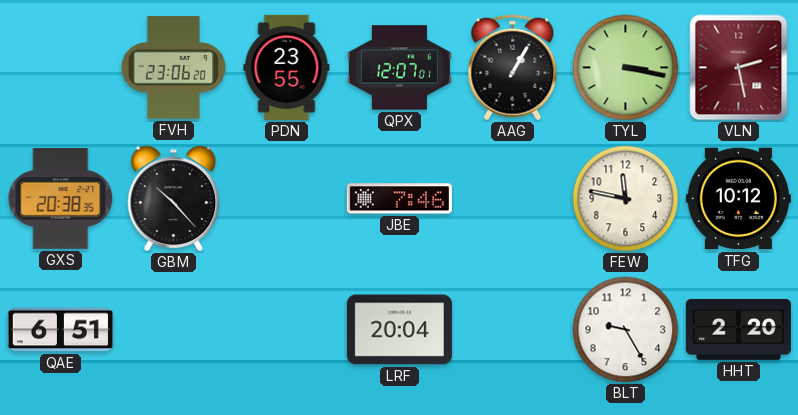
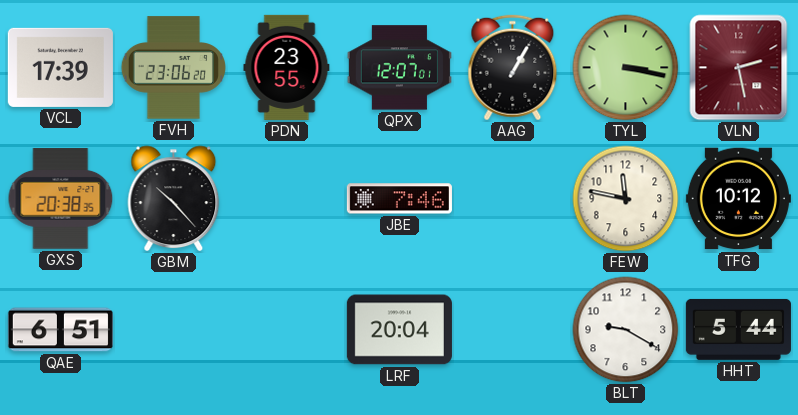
VCL: none -> 17:39 (60, 67)
BLT: 9:25 -> 9:20 (626, 330)
HHT: 2:20 -> 5:44 (738, 329)
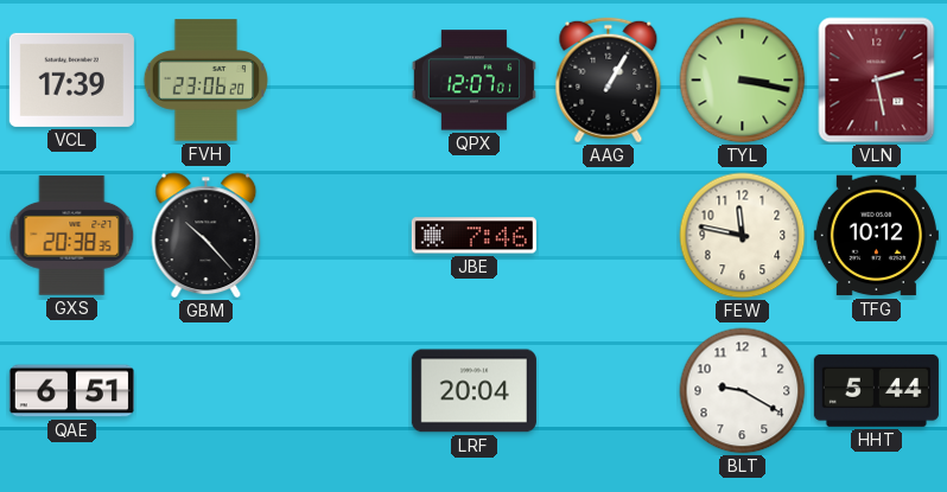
PDN: 23:55 -> none (287, 67)
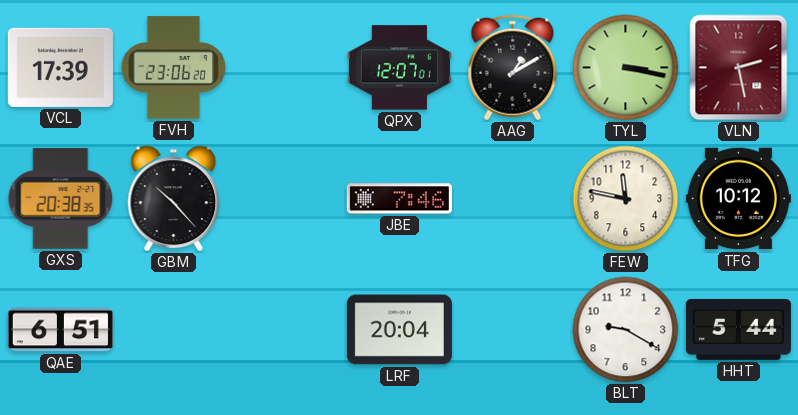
AAG: 1:05 -> 1:10 (513, 68)
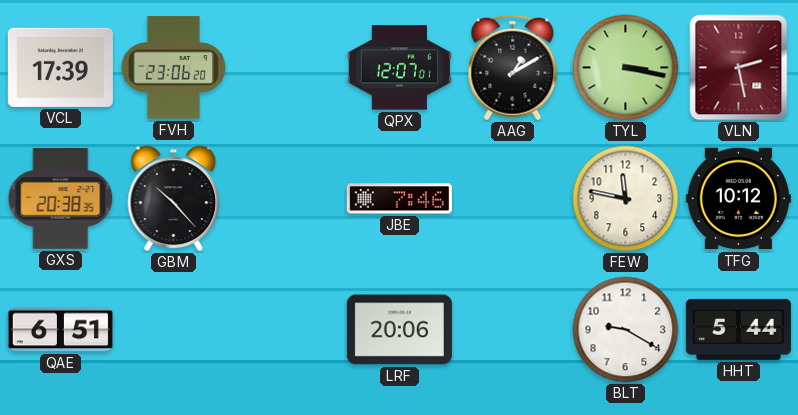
LRF: 20:04 -> 20:06 (399, 330)
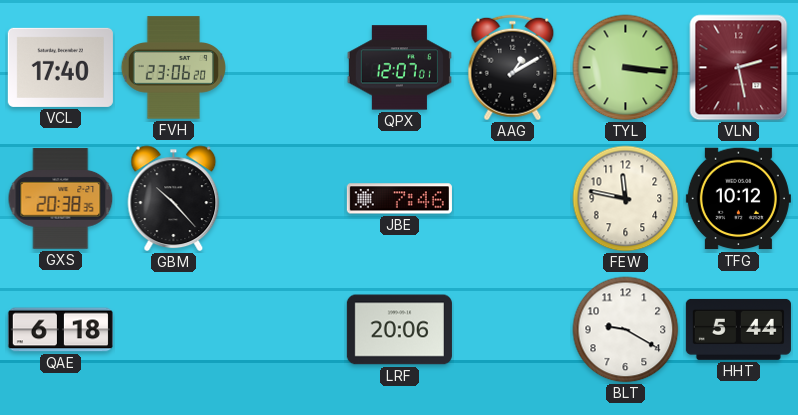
VCL: 17:39 -> 17:40 (60, 67)
TYL: 3:17 -> 3:16 (626, 68)
QAE: 6:51 -> 6:18 (60, 330)
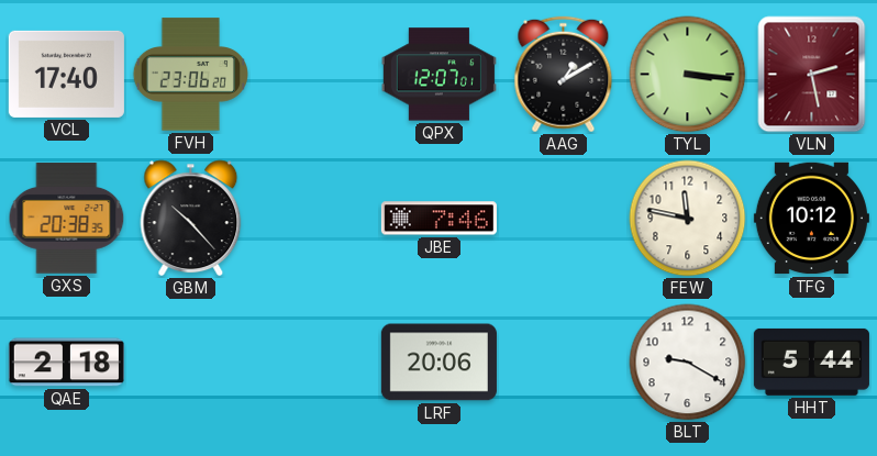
QAE: 6:18 -> 2:18 (66, 363)
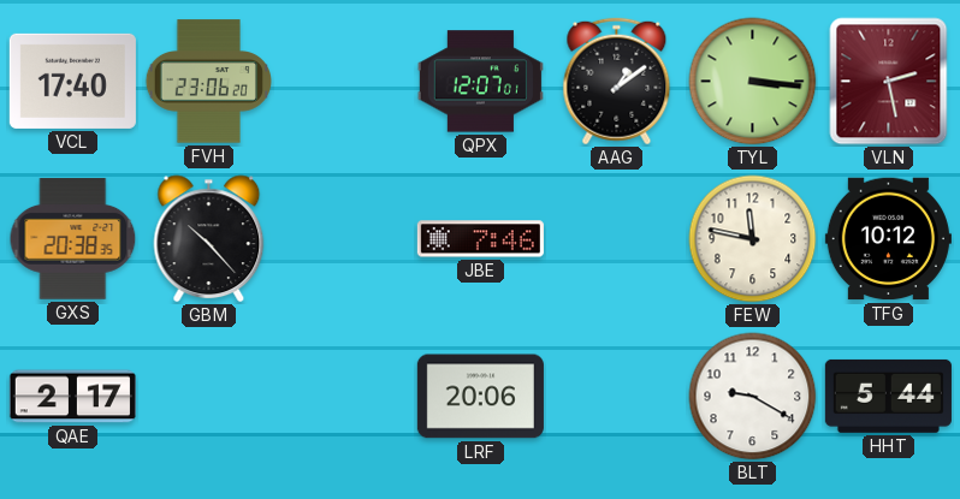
AAG: 1:10 -> 1:09 (617, 82)
QAE: 2:18 -> 2:17 (72, 397)
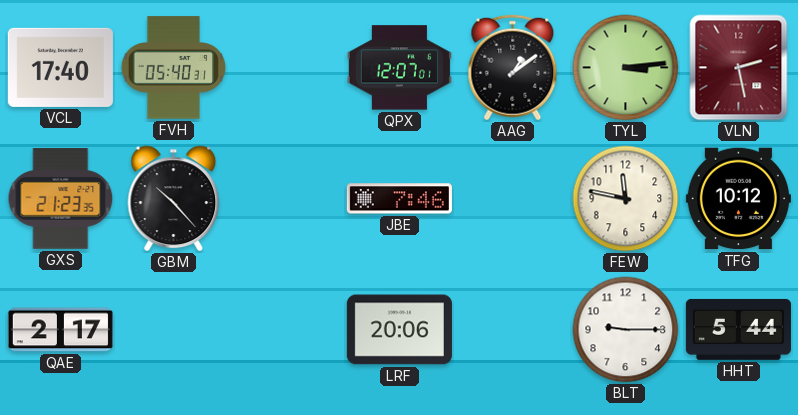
FVH: 23:06 -> 05:40 (173, 68)
TYL: 3:16 -> 3:14 (626, 68)
GXS: 20:38 -> 21:23 (61, 199)
BLT: 9:20 -> 9:15 (626, 330)
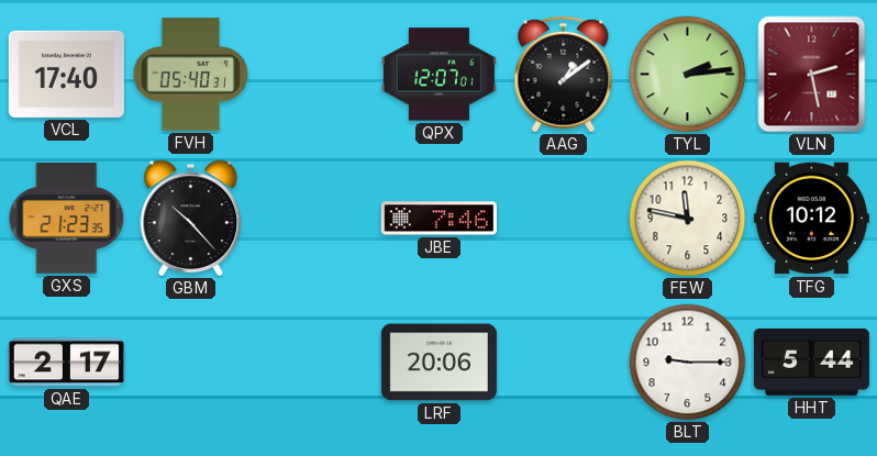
TYL: 3:14 -> 2:14 (688, 75)
